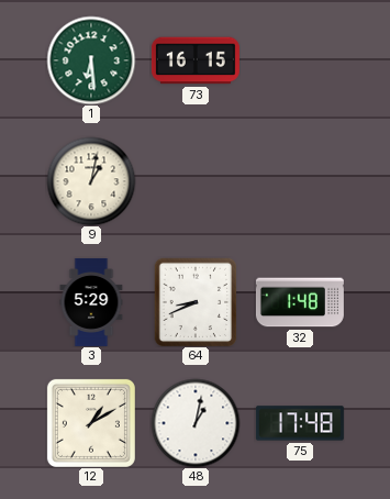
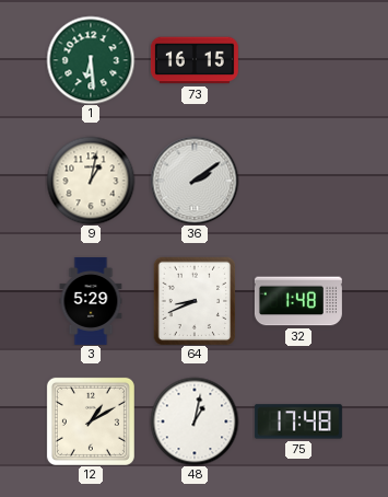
36: none -> 2:09 (195, 181)
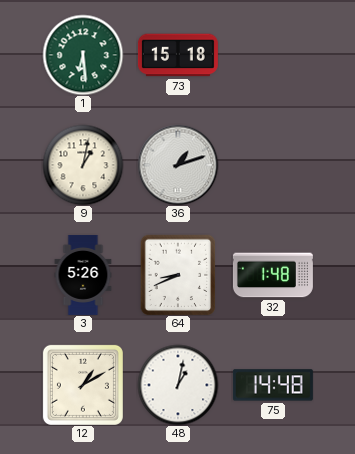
73: 16:15 -> 15:18 (178, 55)
36: 2:09 -> 1:12 (178, 165)
3: 5:29 -> 5:26 (83, 275)
75: 17:48 -> 14:48 (273, 385)
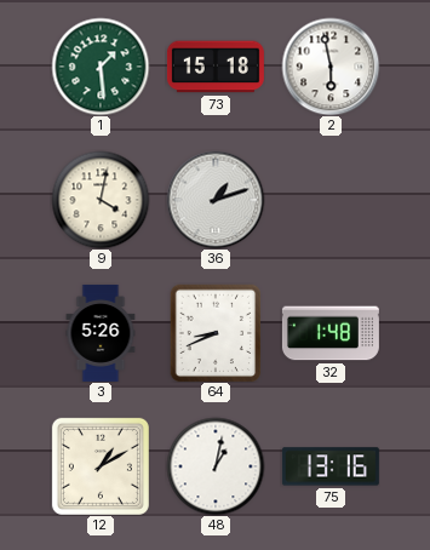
1: 6:29 -> 1:29 (101, 67)
2: none -> 5:58 (331, 67)
9: 1:02 -> 4:02 (101, 200)
75: 14:48 -> 13:16 (331, 466)
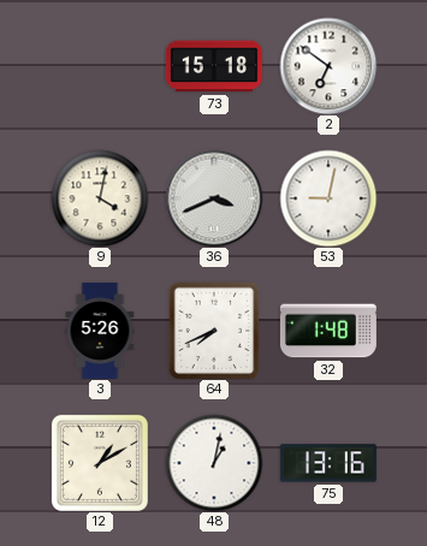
1: 1:29 -> none (101, 67)
2: 5:58 -> 6:51 (328, 66)
36: 1:12 -> 3:41 (214, 198)
53: none -> 9:02 (328, 198)
64: 8:41 -> 7:41 (214, 331)
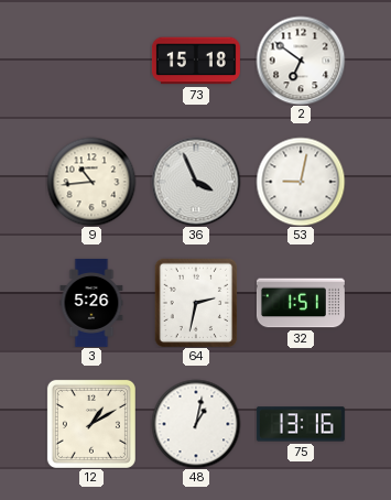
9: 4:02 -> 10:44 (91, 182)
36: 3:41 -> 3:56 (196, 182)
64: 7:41 -> 2:32 (196, 303)
32: 1:48 -> 1:51 (301, 303)
